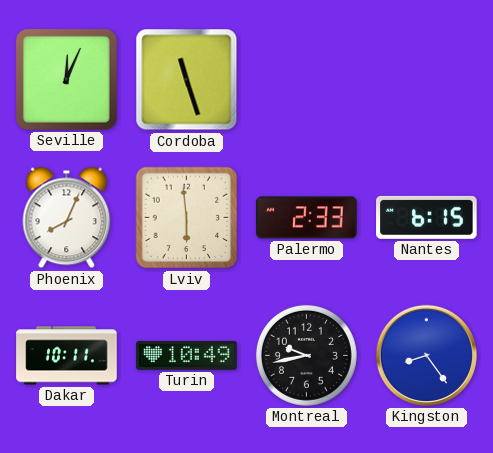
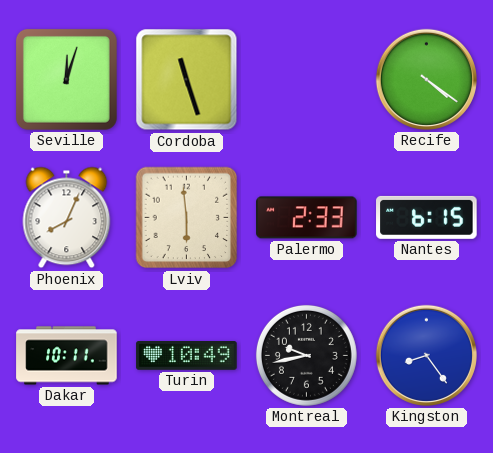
Seville: 12:04 -> 12:03 (66, 79)
Recife: none -> 4:21 (426, 79)
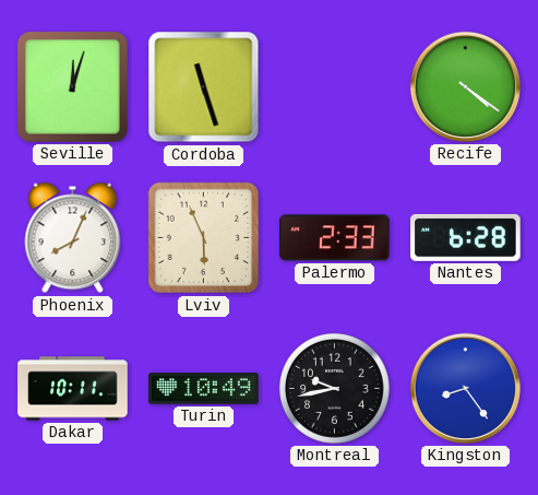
Lviv: 5:59 -> 5:56 (204, 238)
Nantes: 6:15 -> 6:28 (466, 237)
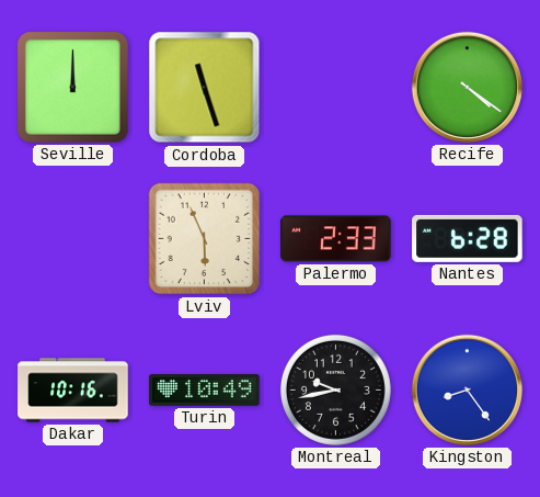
Seville: 12:03 -> 12:00 (72, 87)
Phoenix: 8:04 -> none (73, 238)
Dakar: 10:11 -> 10:16 (73, 391)
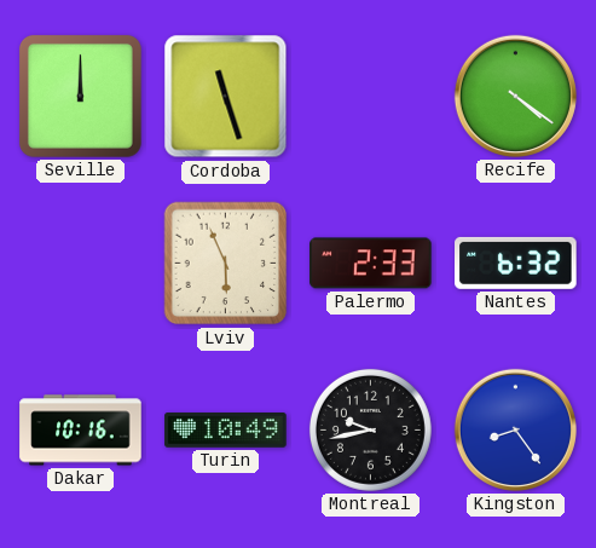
Nantes: 6:28 -> 6:32 (516, 263)
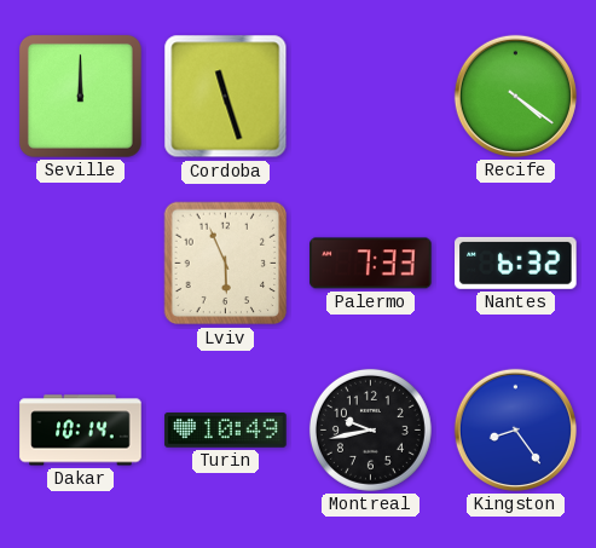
Palermo: 2:33 -> 7:33 (371, 264)
Dakar: 10:16 -> 10:14 (81, 431)
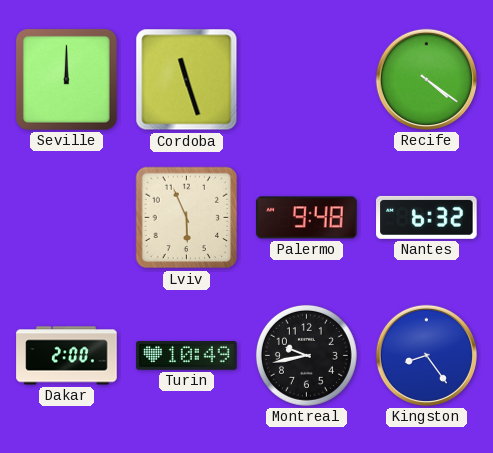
Palermo: 7:33 -> 9:48 (307, 218)
Dakar: 10:14 -> 2:00 (67, 356)
